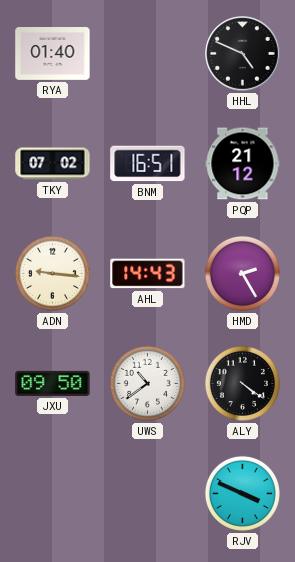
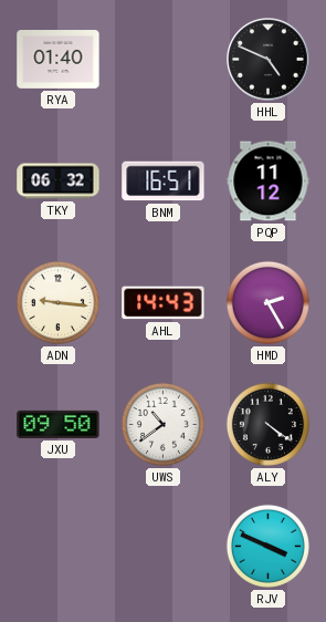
TKY: 07:02 -> 06:32 (59, 182)
PQP: 21:12 -> 11:12 (269, 182)
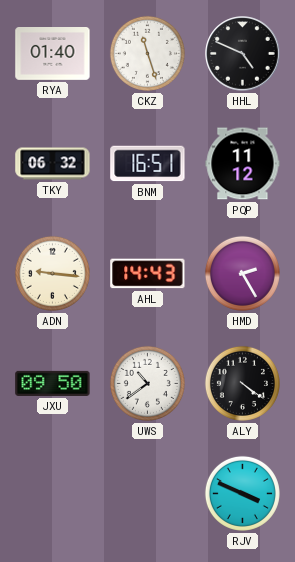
CKZ: none -> 11:27 (147, 53)
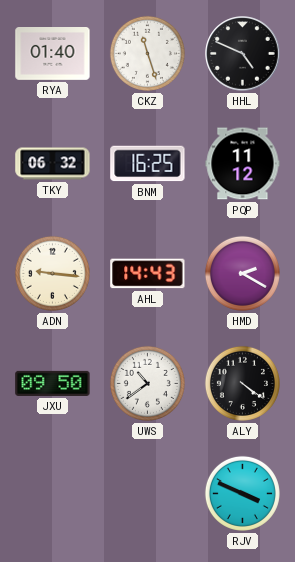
BNM: 16:51 -> 16:25 (148, 164)
HMD: 2:25 -> 2:20 (242, 273)
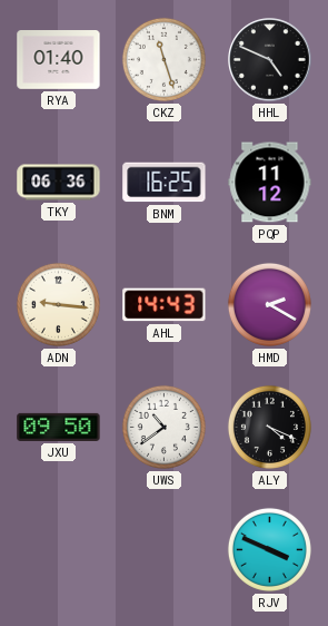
TKY: 06:32 -> 06:36 (59, 183)
ALY: 4:21 -> 4:19 (269, 427)
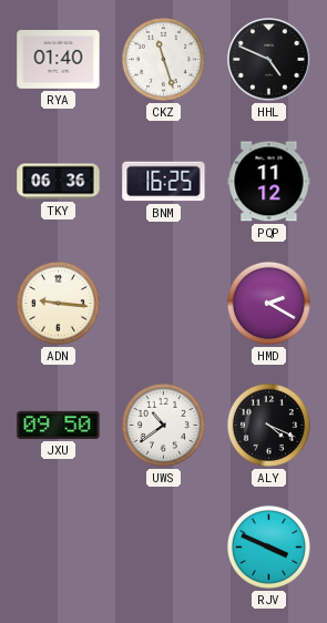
AHL: 14:43 -> none (165, 305)
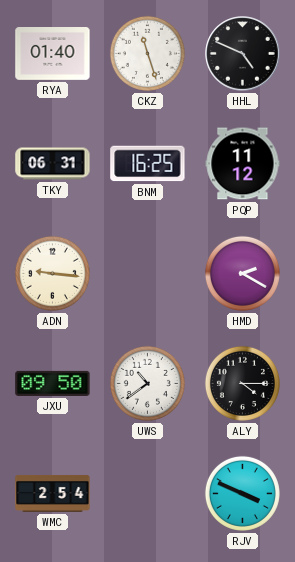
TKY: 06:36 -> 06:31 (53, 164)
ALY: 4:19 -> 4:15 (242, 383)
WMC: none -> 2:54 (53, 493)
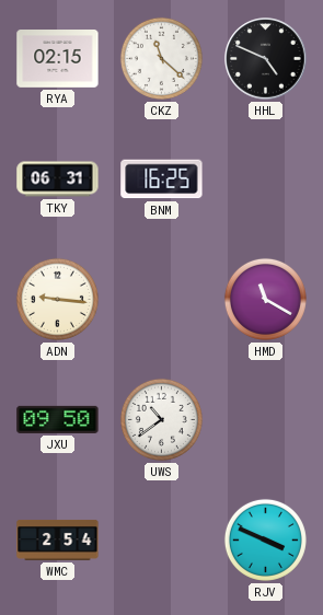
RYA: 01:40 -> 02:15 (58, 59)
CKZ: 11:27 -> 11:22 (161, 58)
PQP: 11:12 -> none (243, 164)
HMD: 2:20 -> 11:20 (265, 299)
ALY: 4:15 -> none (242, 383)
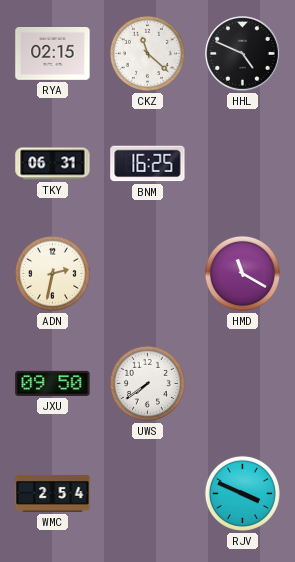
ADN: 9:16 -> 2:32 (52, 273)
UWS: 10:39 -> 7:39 (147, 383)
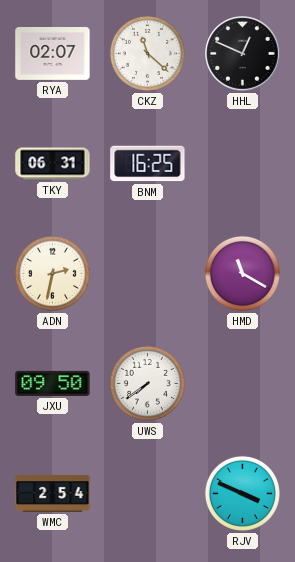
RYA: 02:15 -> 02:07 (53, 54)
HHL: 4:49 -> 12:49 (243, 54)
